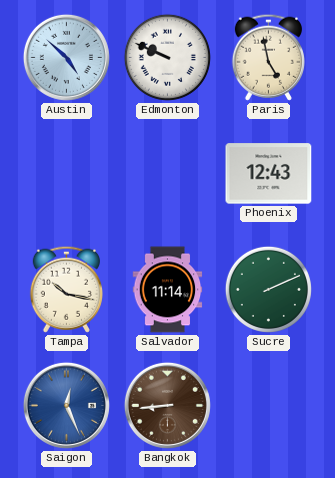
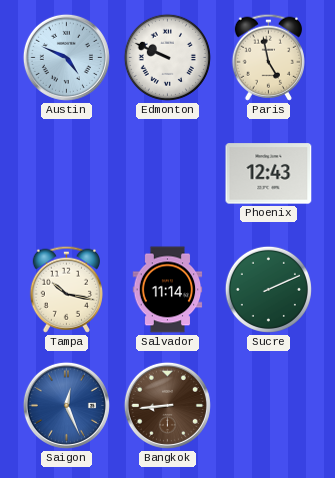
Austin: 4:52 -> 4:49 (66, 57)
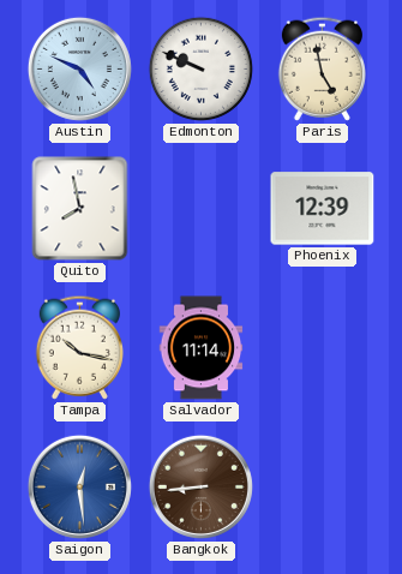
Quito: none -> 7:58 (80, 209)
Phoenix: 12:43 -> 12:39 (323, 209)
Sucre: 2:11 -> none (268, 289)
Saigon: 12:26 -> 12:29 (79, 486)
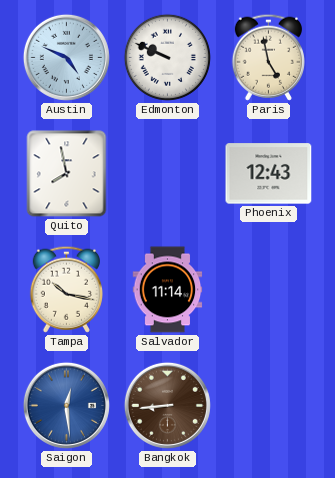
Phoenix: 12:39 -> 12:43 (269, 174)
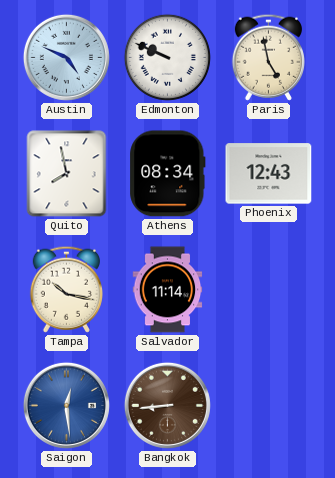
Athens: none -> 08:34 (168, 174)
